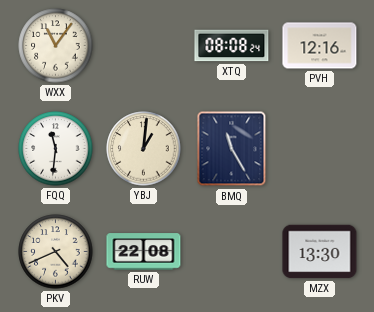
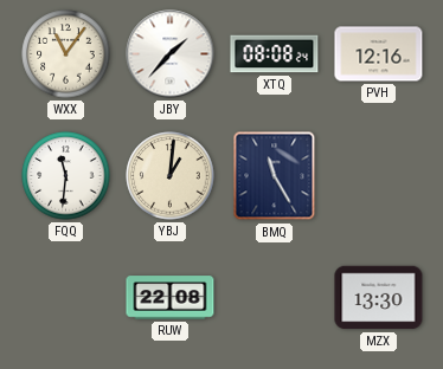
JBY: none -> 1:37 (171, 54)
PKV: 4:41 -> none (56, 252)
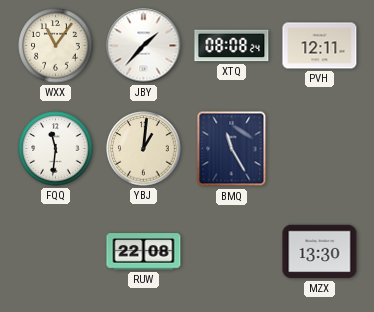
PVH: 12:16 -> 12:11 (320, 46)
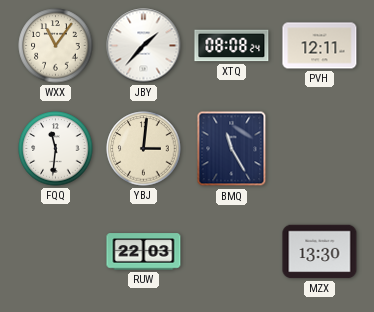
YBJ: 1:01 -> 3:01 (144, 149)
RUW: 22:08 -> 22:03 (144, 252)
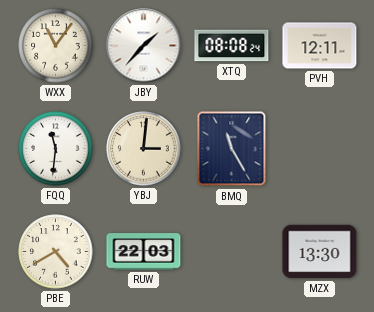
PBE: none -> 4:40 (56, 252)
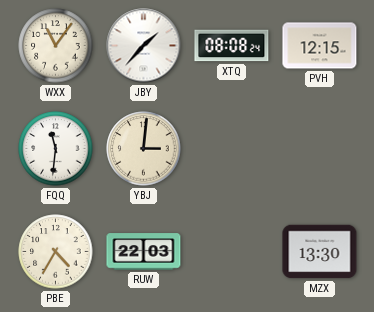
PVH: 12:11 -> 12:15 (320, 46)
BMQ: 11:25 -> none (232, 149)
PBE: 4:40 -> 4:35 (56, 252)
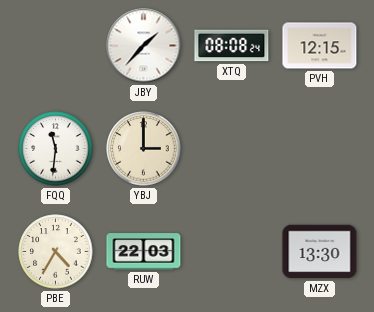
WXX: 11:06 -> none (56, 46)
YBJ: 3:01 -> 3:00 (144, 149)
